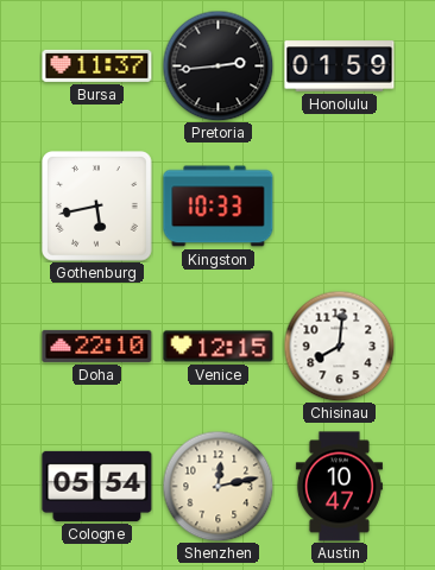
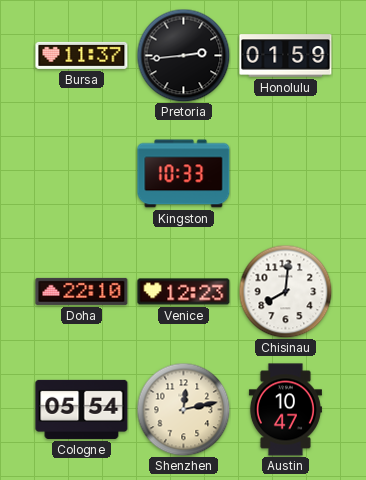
Gothenburg: 5:43 -> none (97, 207)
Venice: 12:15 -> 12:23 (184, 292)
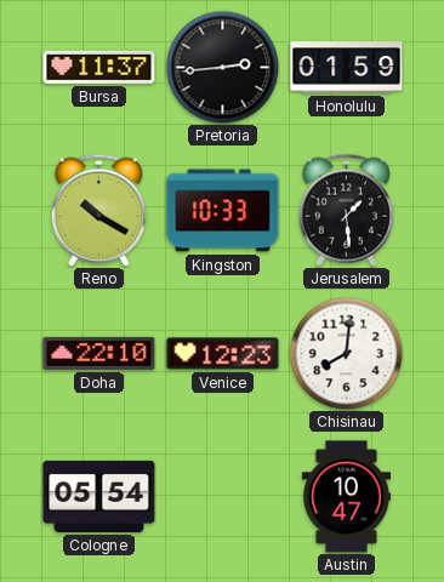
Reno: none -> 10:20 (98, 210)
Jerusalem: none -> 1:29 (346, 210)
Shenzhen: 12:13 -> none (183, 409)
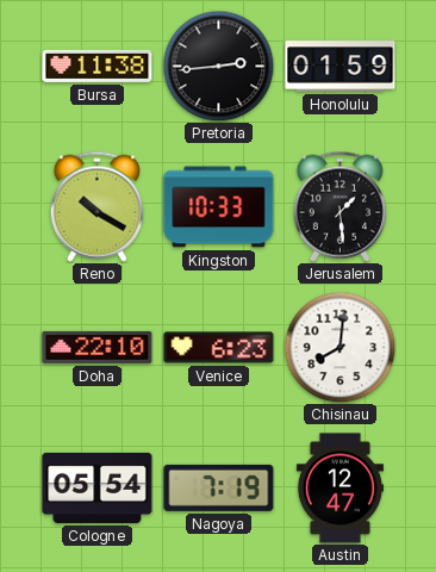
Bursa: 11:37 -> 11:38 (98, 66)
Venice: 12:23 -> 6:23 (219, 348)
Nagoya: none -> 7:19 (219, 487)
Austin: 10:47 -> 12:47 (340, 489)
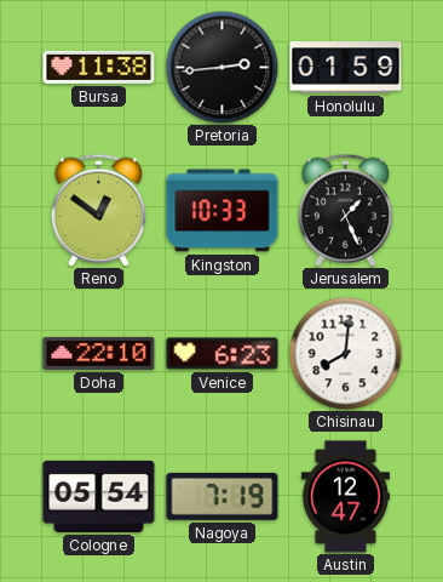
Reno: 10:20 -> 12:51 (98, 210)
Jerusalem: 1:29 -> 1:26 (345, 210)
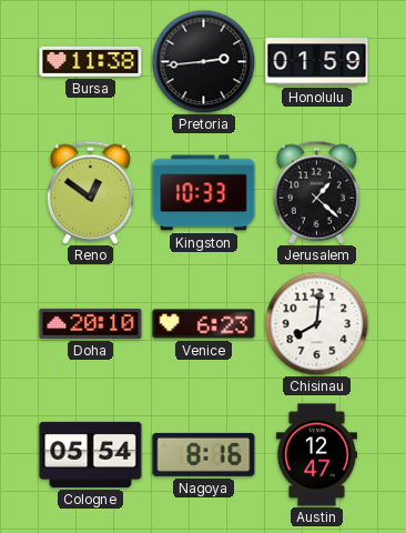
Jerusalem: 1:26 -> 1:22 (316, 192)
Doha: 22:10 -> 20:10 (91, 323)
Nagoya: 7:19 -> 8:16 (204, 454)
